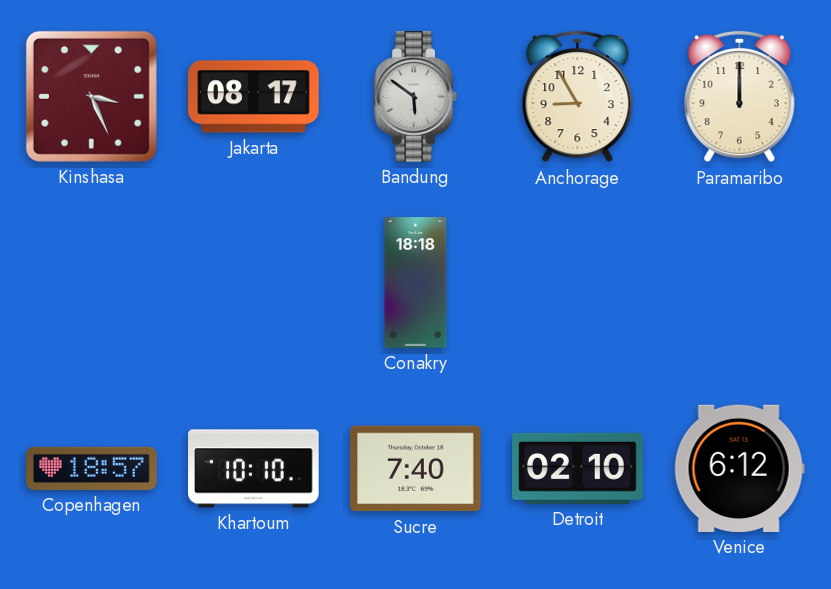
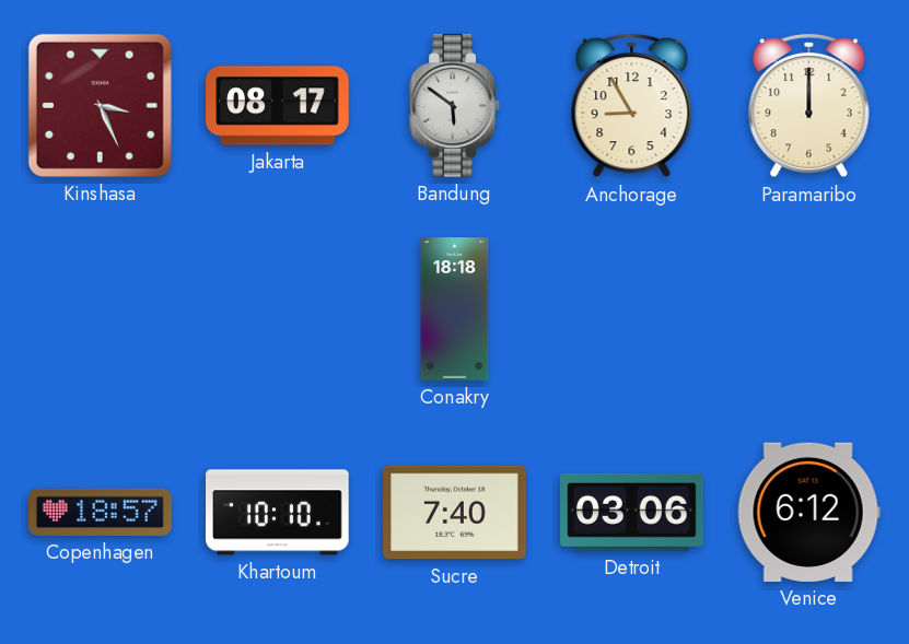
Detroit: 02:10 -> 03:06 (632, 512)
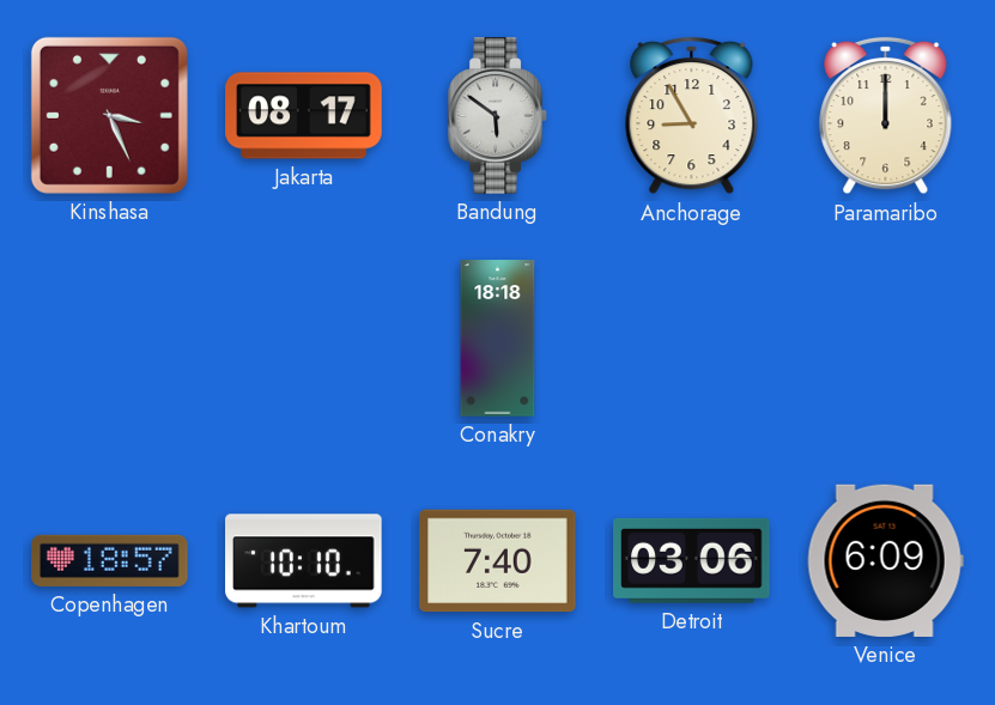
Venice: 6:12 -> 6:09 (885, 560)
